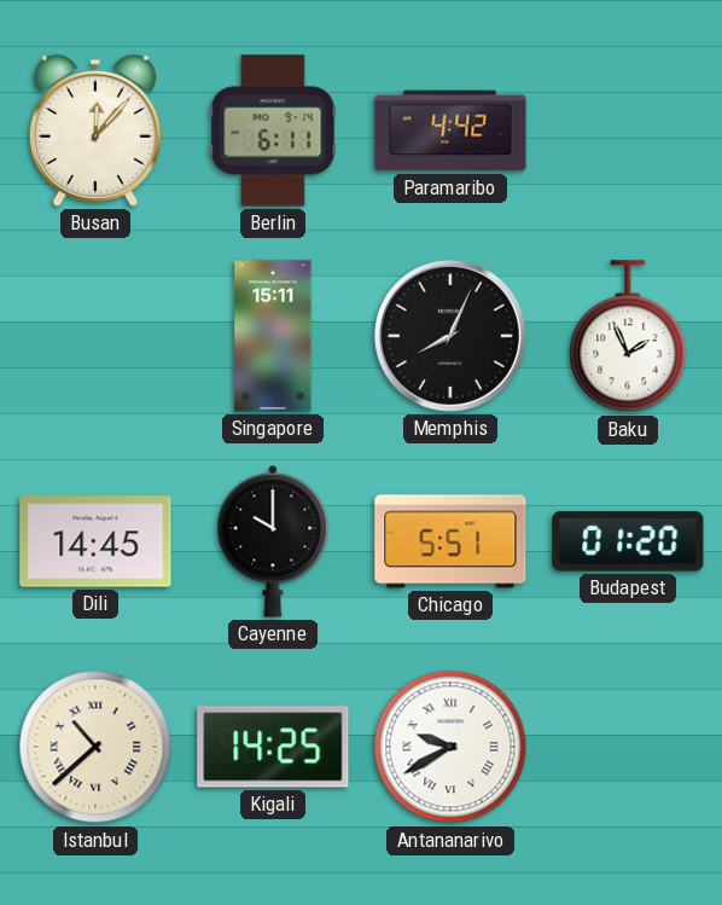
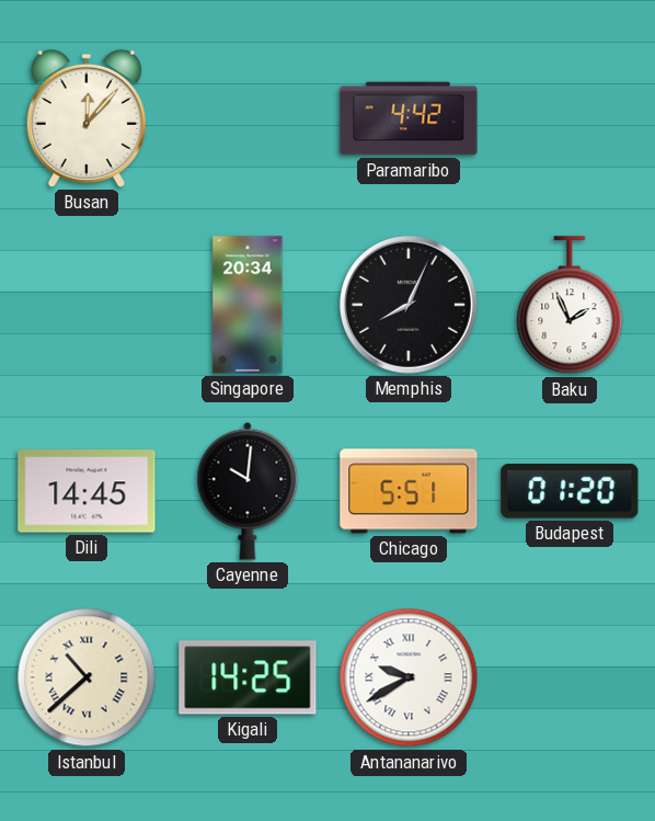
Berlin: 6:11 -> none (273, 130)
Singapore: 15:11 -> 20:34 (248, 305)
Cayenne: 10:00 -> 10:01 (248, 491)
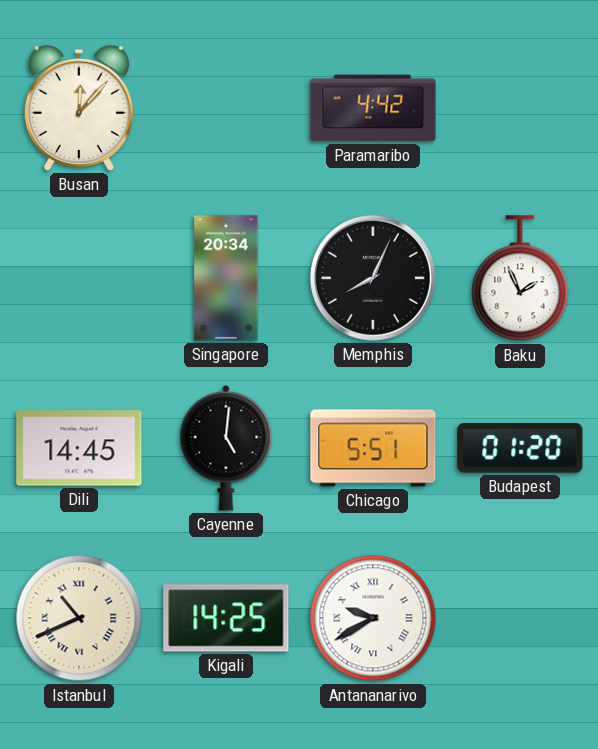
Cayenne: 10:01 -> 5:01 (226, 448)
Istanbul: 10:38 -> 10:41 (79, 618)
